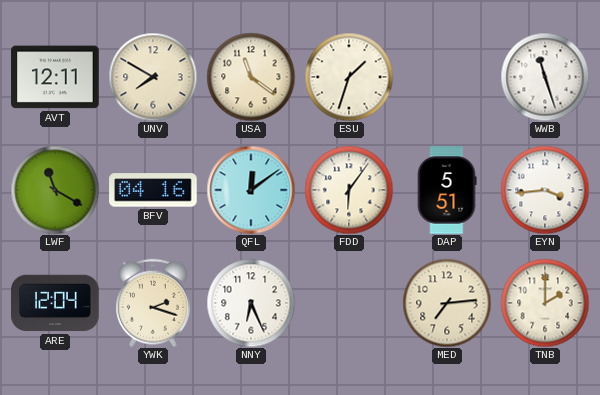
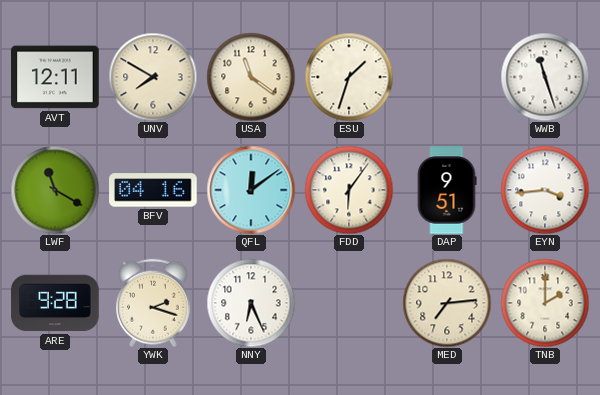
DAP: 5:51 -> 9:51 (447, 190)
ARE: 12:04 -> 9:28 (55, 303)
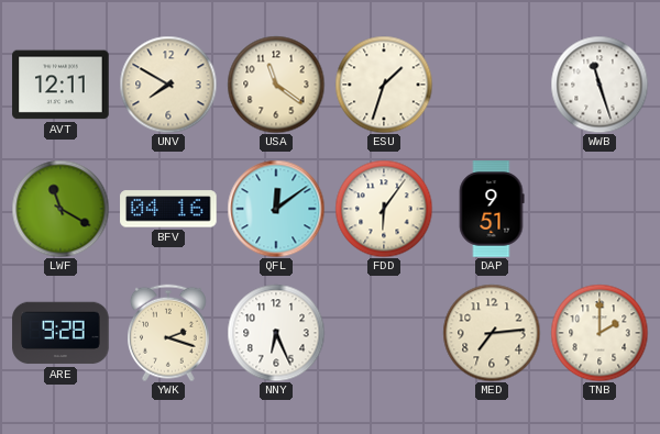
EYN: 3:44 -> none (545, 190)
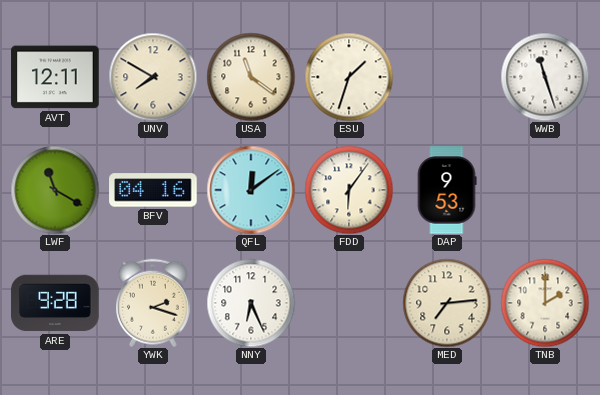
DAP: 9:51 -> 9:53 (447, 190)
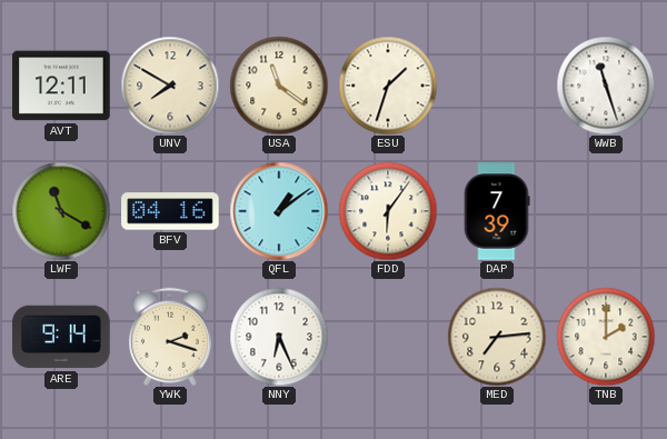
QFL: 12:09 -> 1:09 (279, 211)
DAP: 9:53 -> 7:39 (497, 211)
ARE: 9:28 -> 9:14 (61, 337)
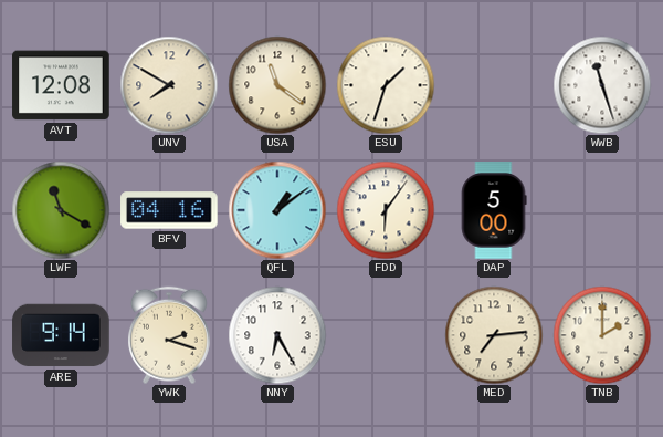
AVT: 12:11 -> 12:08 (61, 85)
DAP: 7:39 -> 5:00 (494, 210)
NNY: 6:26 -> 6:25 (277, 335)
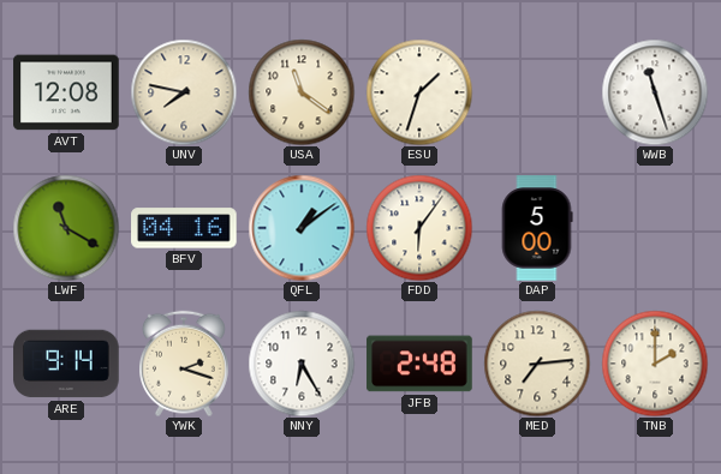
UNV: 7:50 -> 7:47 (184, 92)
JFB: none -> 2:48 (419, 364)
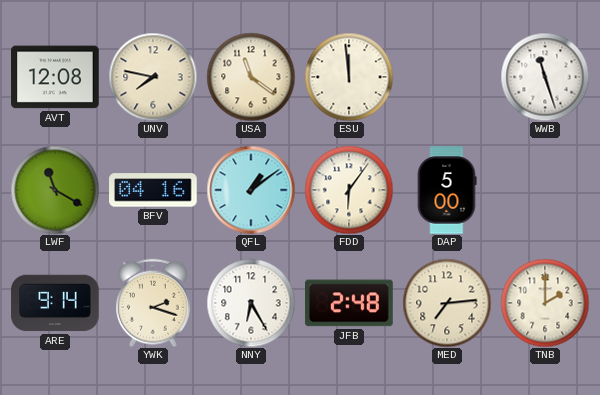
ESU: 1:33 -> 11:59 (349, 77)
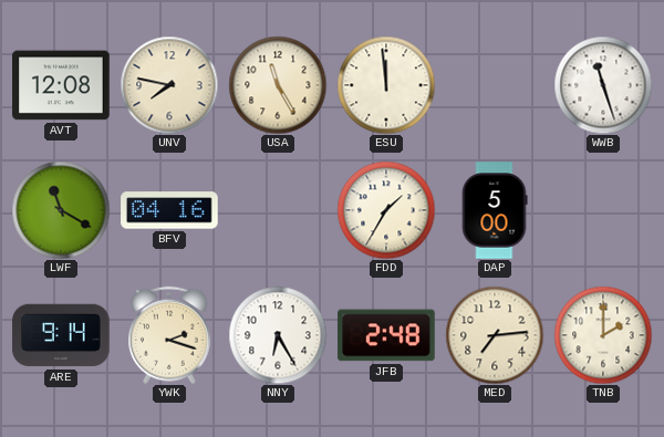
USA: 11:21 -> 11:25 (278, 85)
QFL: 1:09 -> none (251, 190)
FDD: 6:06 -> 1:35 (386, 210)
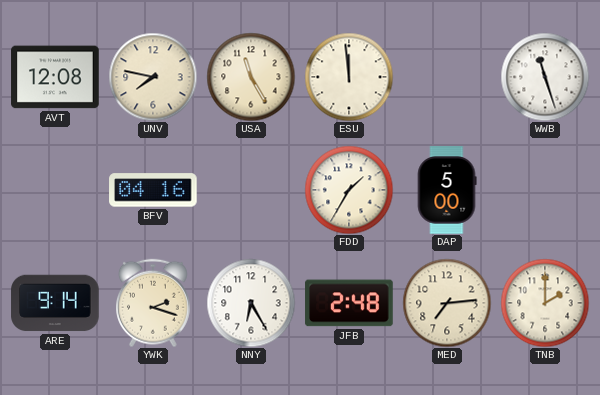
LWF: 11:20 -> none (61, 210)
